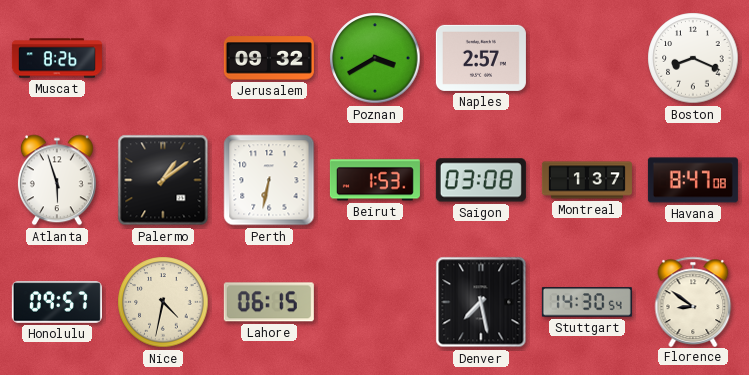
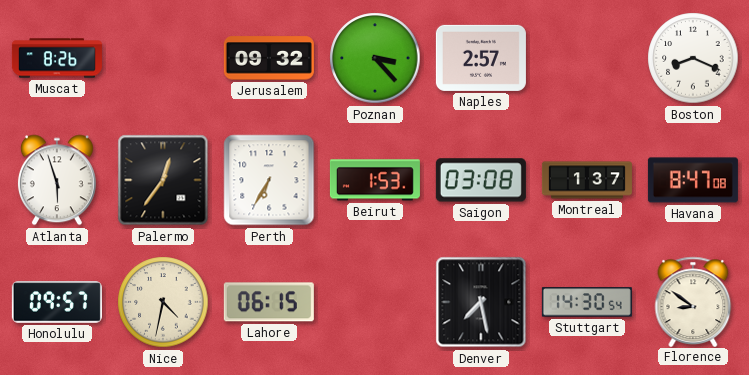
Poznan: 3:40 -> 3:23 (375, 58)
Palermo: 1:09 -> 12:36 (163, 180)
Perth: 6:32 -> 6:35 (269, 180)
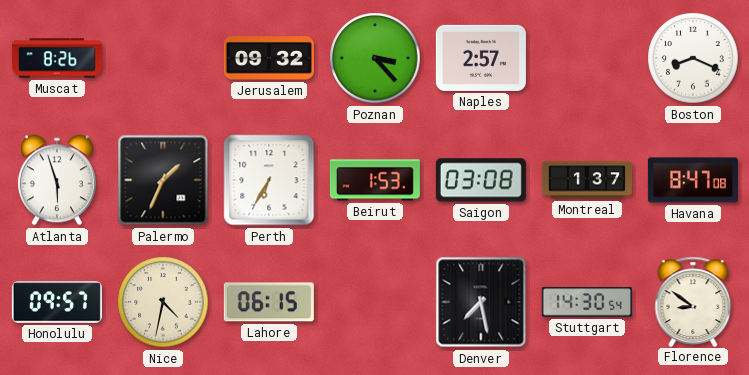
Palermo: 12:36 -> 1:34 (163, 180)
